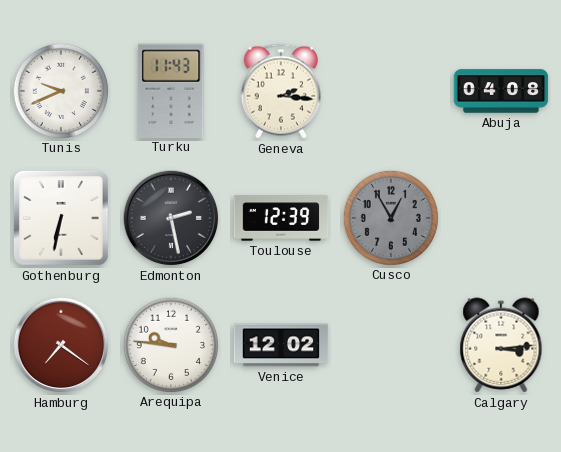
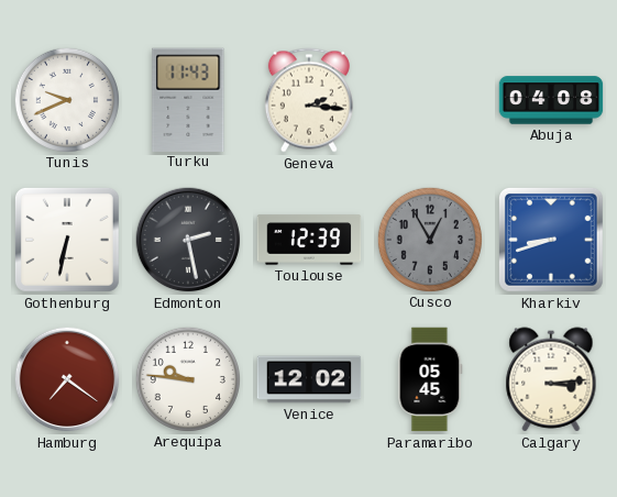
Kharkiv: none -> 8:42 (551, 240)
Paramaribo: none -> 05:45 (430, 379)
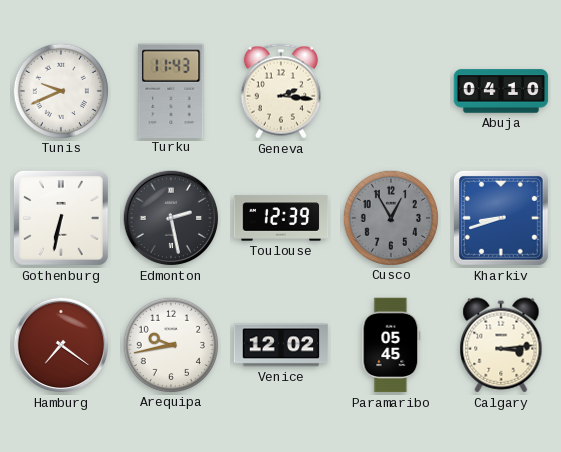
Abuja: 04:08 -> 04:10 (501, 91)
Arequipa: 9:46 -> 9:43 (170, 344)
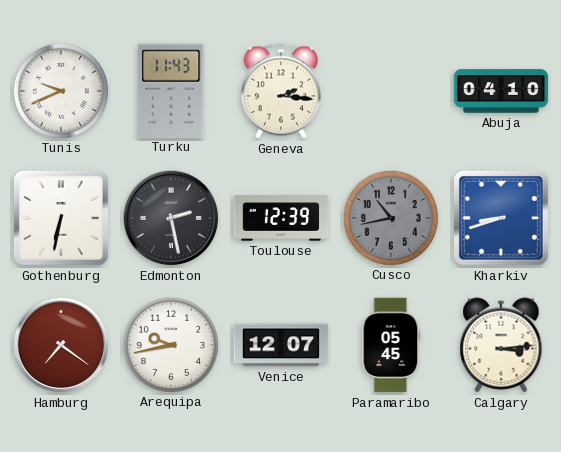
Cusco: 12:55 -> 10:43 (390, 217)
Venice: 12:02 -> 12:07 (281, 345)
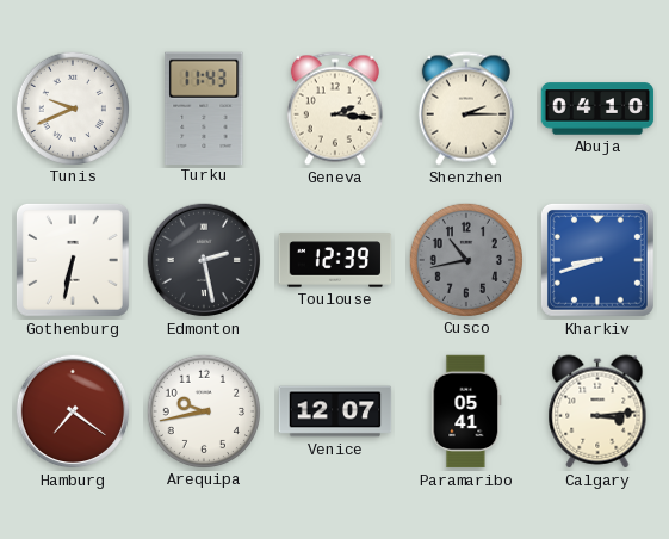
Shenzhen: none -> 2:15 (466, 109)
Paramaribo: 05:45 -> 05:41 (466, 411)
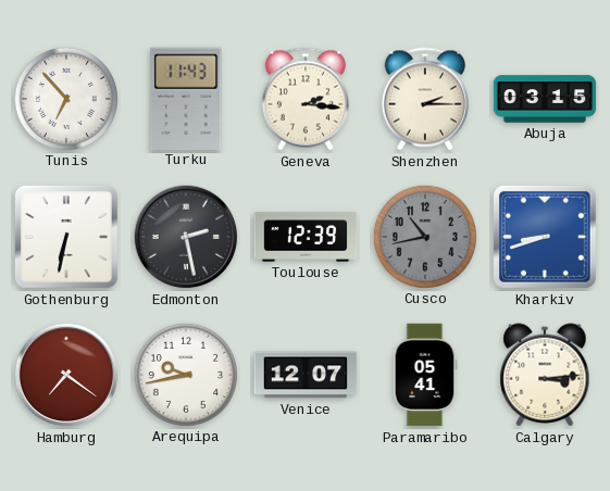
Tunis: 9:41 -> 6:53 (65, 98)
Abuja: 04:10 -> 03:15 (545, 99)
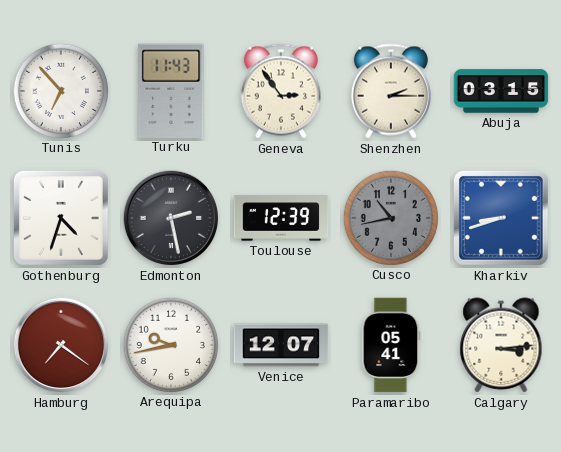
Geneva: 2:16 -> 2:54 (281, 91)
Gothenburg: 6:32 -> 4:33 (61, 218)
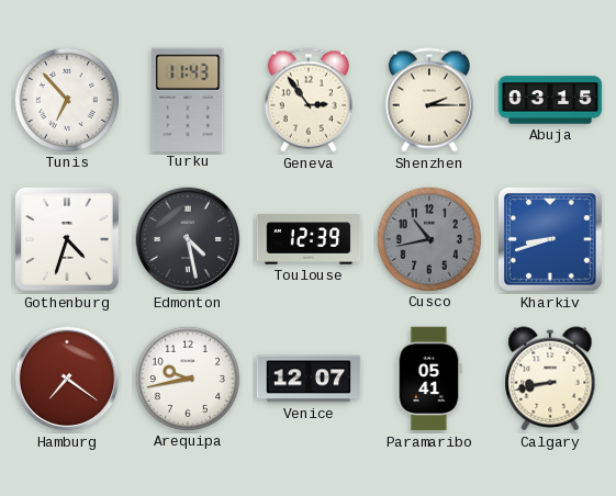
Edmonton: 2:28 -> 4:28 (188, 239)
Calgary: 3:14 -> 8:43 (550, 379)
